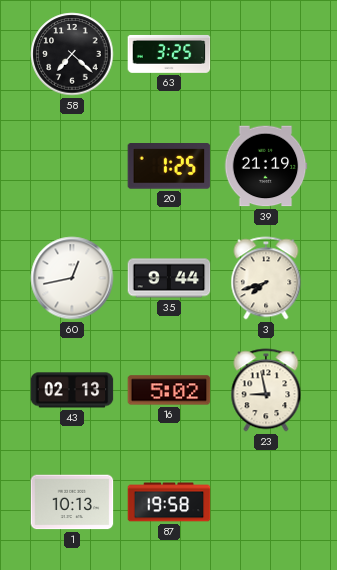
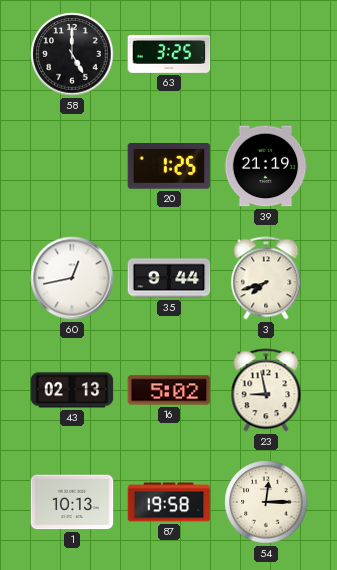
58: 7:22 -> 5:00 (72, 54)
54: none -> 12:15 (266, 502)
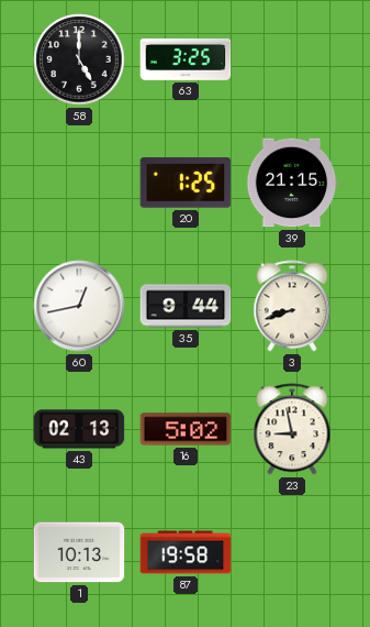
39: 21:19 -> 21:15 (292, 183)
3: 7:42 -> 8:42 (292, 306)
54: 12:15 -> none (266, 502)
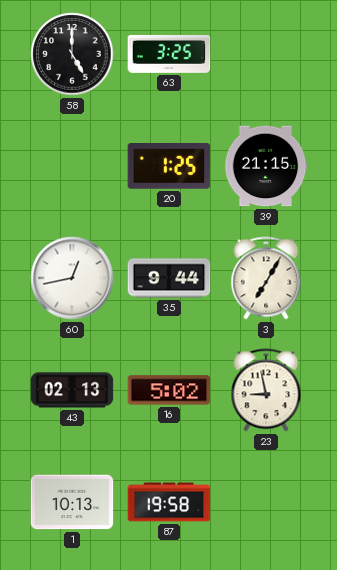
3: 8:42 -> 7:05 (266, 278)
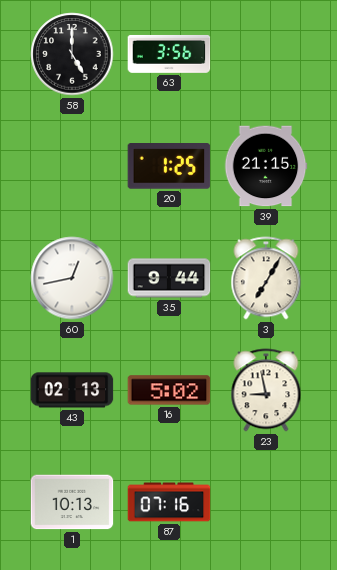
63: 3:25 -> 3:56 (169, 54)
87: 19:58 -> 07:16 (169, 502)
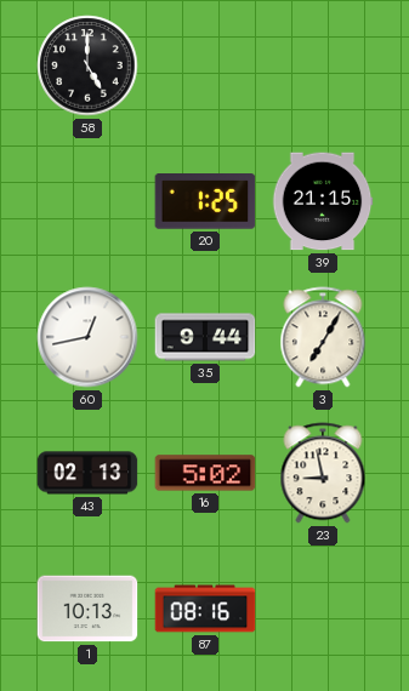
63: 3:56 -> none (169, 54)
87: 07:16 -> 08:16 (205, 609)
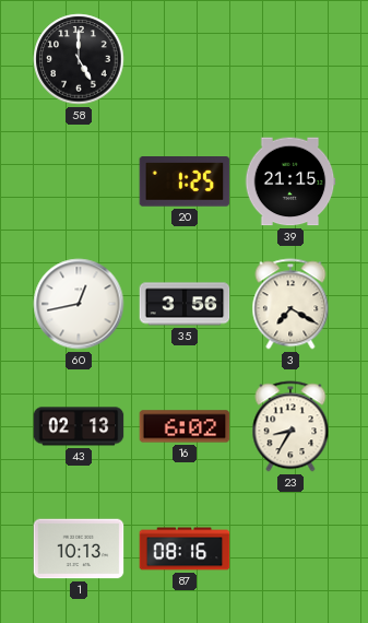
35: 9:44 -> 3:56 (185, 304)
3: 7:05 -> 7:20 (290, 304)
16: 5:02 -> 6:02 (185, 426)
23: 8:58 -> 8:35 (290, 426)
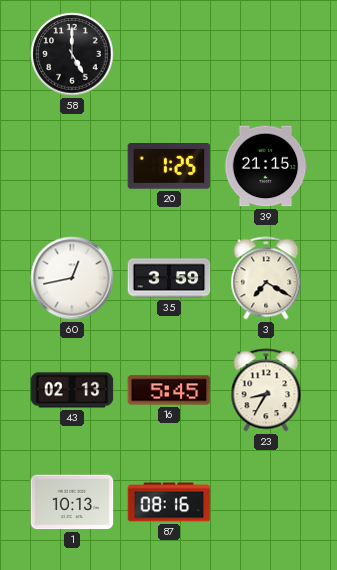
35: 3:56 -> 3:59 (169, 278)
16: 6:02 -> 5:45 (169, 390)
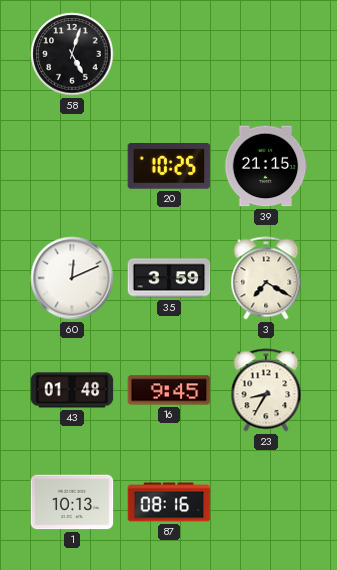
58: 5:00 -> 5:03 (72, 54)
20: 1:25 -> 10:25 (169, 167)
60: 12:43 -> 12:11 (72, 278)
43: 02:13 -> 01:48 (72, 390)
16: 5:45 -> 9:45 (169, 390)
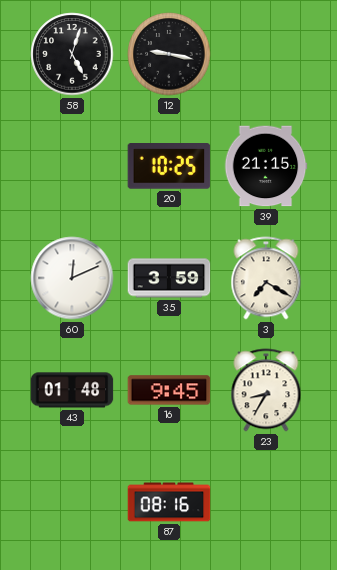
12: none -> 9:17 (169, 54)
1: 10:13 -> none (72, 502)
